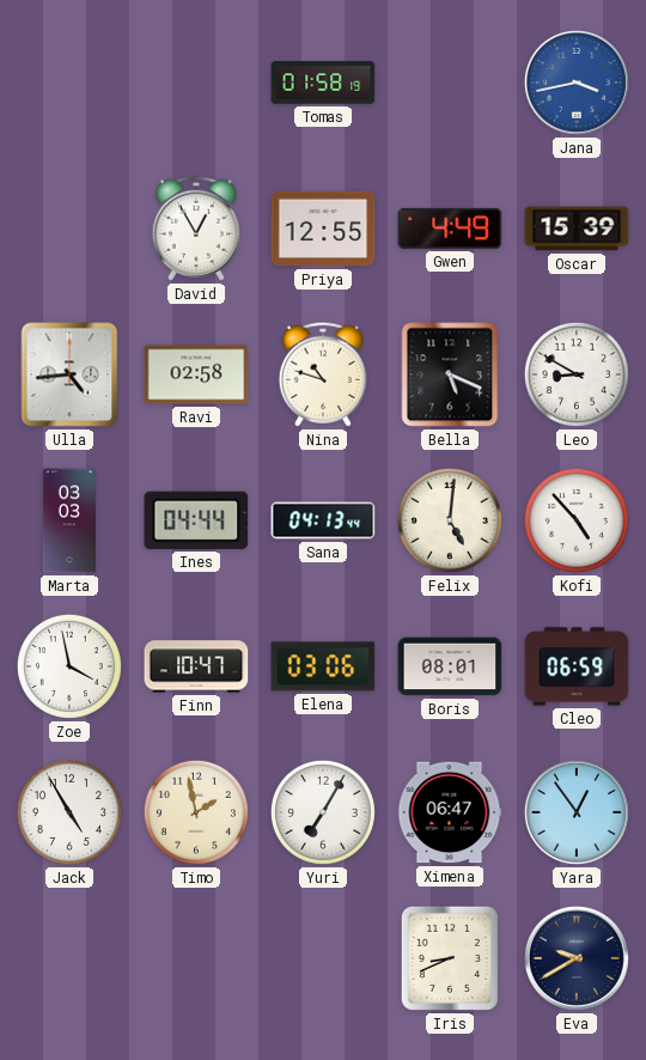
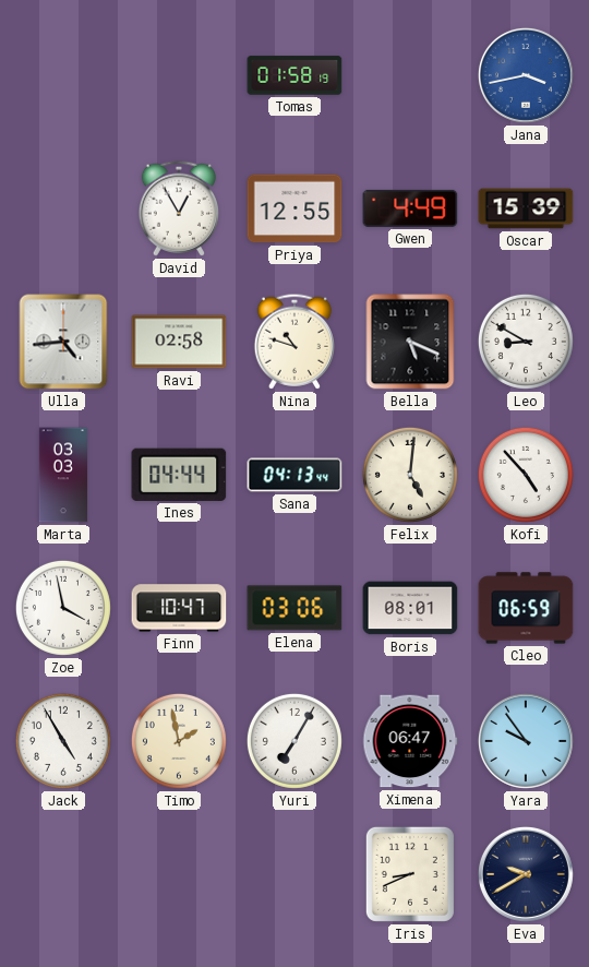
Yara: 12:54 -> 9:54 (526, 741)
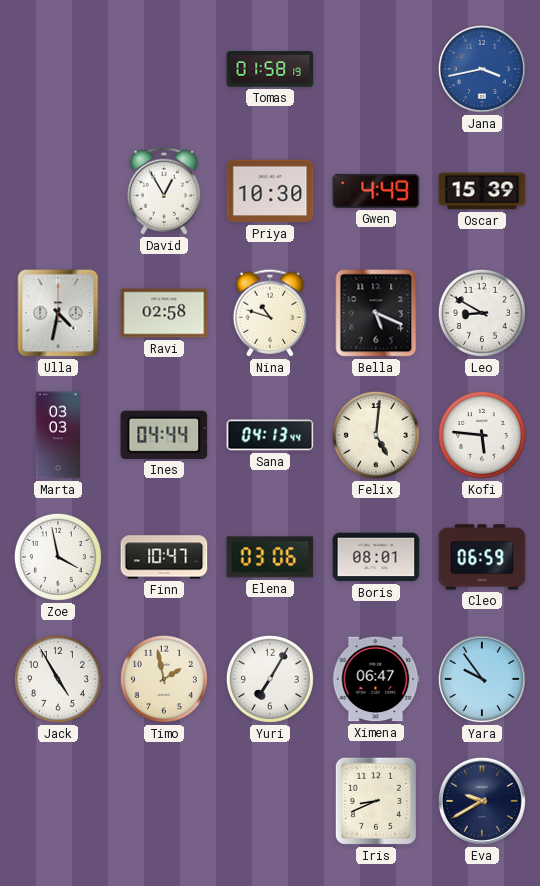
Priya: 12:55 -> 10:30 (270, 191)
Ulla: 4:44 -> 4:32 (58, 313)
Kofi: 4:53 -> 5:46 (482, 435)
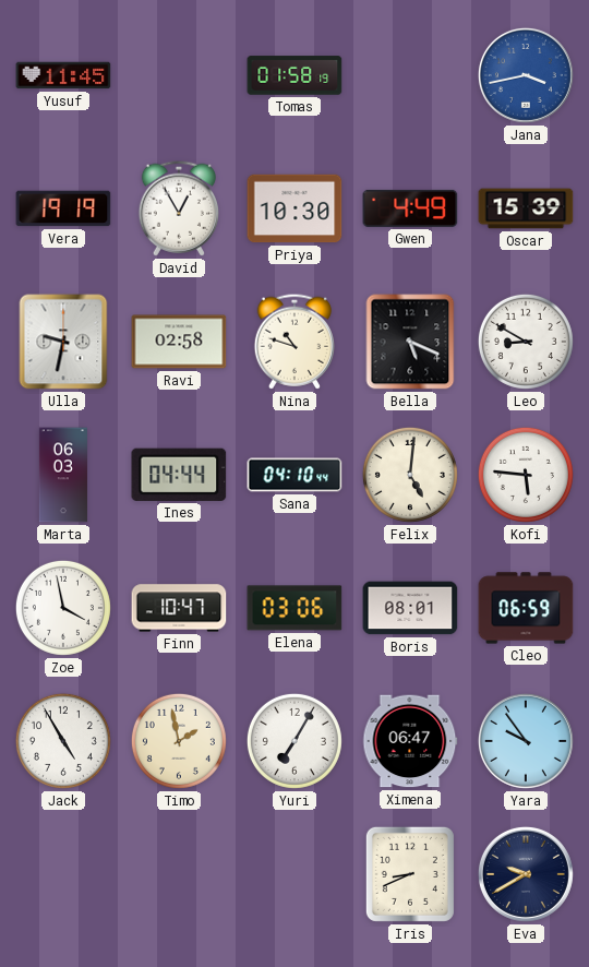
Yusuf: none -> 11:45 (63, 75)
Vera: none -> 19:19 (63, 208)
Ulla: 4:32 -> 9:32 (63, 342)
Marta: 03:03 -> 06:03 (63, 475)
Sana: 04:13 -> 04:10 (294, 475)
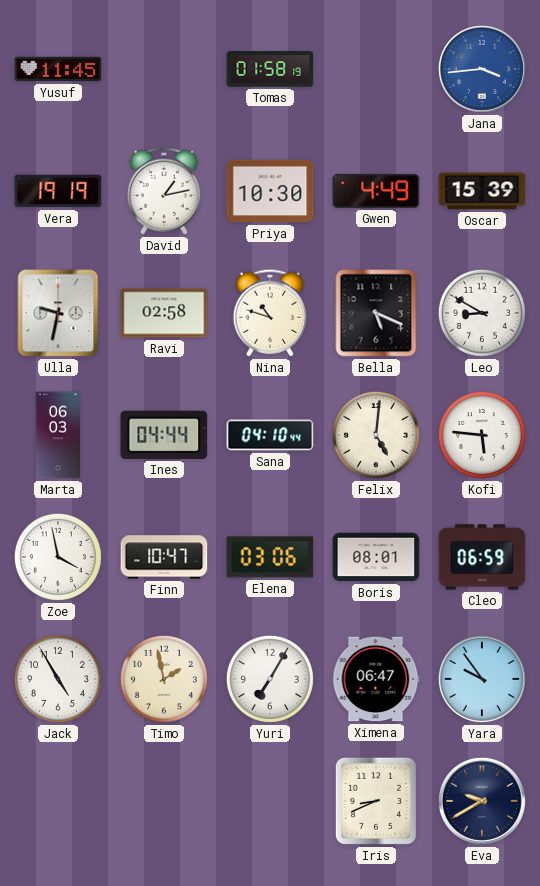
Jana: 3:43 -> 3:44 (482, 69)
David: 12:55 -> 1:13 (163, 191)
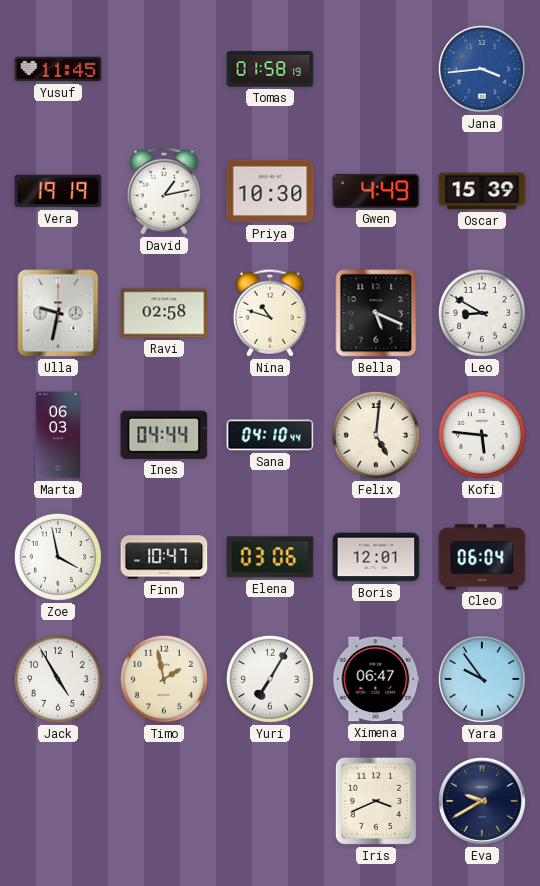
Boris: 08:01 -> 12:01 (376, 557)
Cleo: 06:59 -> 06:04 (482, 557)
Iris: 8:41 -> 3:41 (376, 801)
